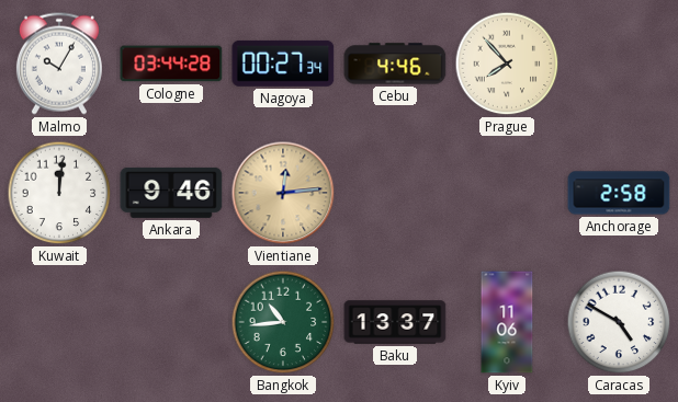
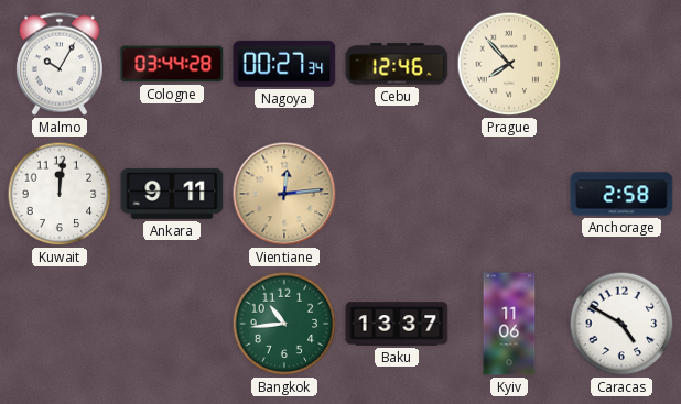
Cebu: 4:46 -> 12:46 (397, 64)
Ankara: 9:46 -> 9:11 (172, 194)
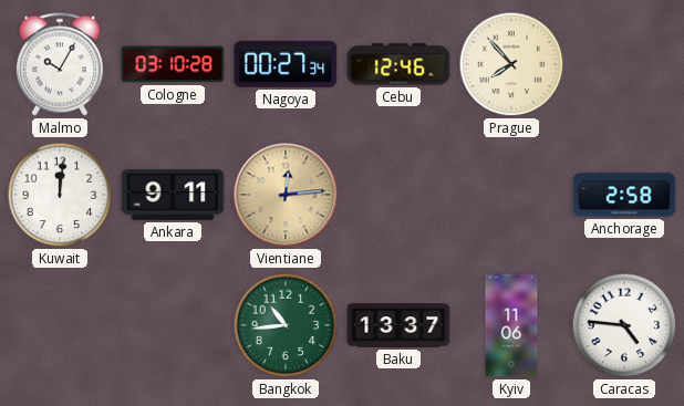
Cologne: 03:44 -> 03:10 (173, 64)
Caracas: 4:50 -> 4:46 (624, 325)
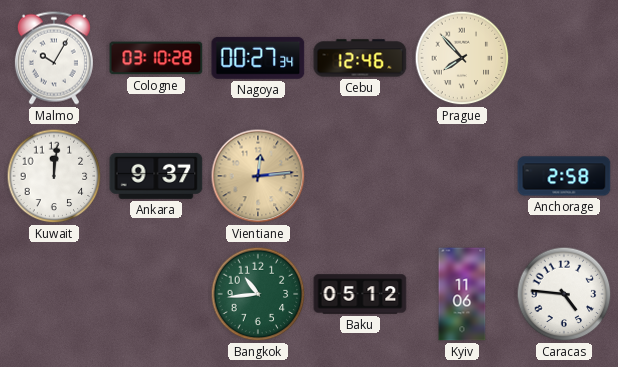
Ankara: 9:11 -> 9:37 (156, 176)
Baku: 13:37 -> 05:12 (360, 294)
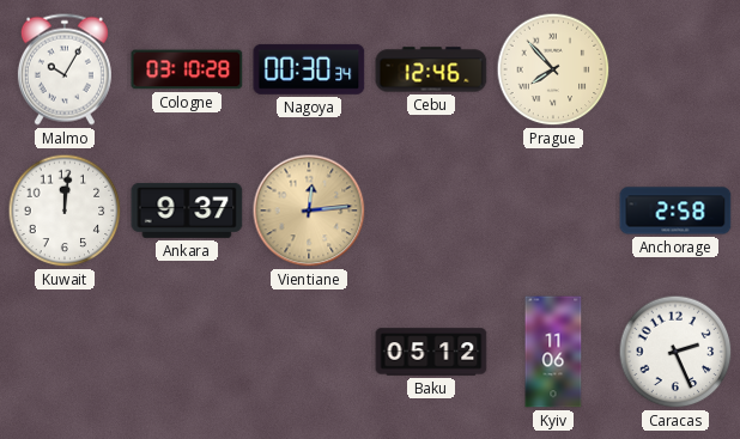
Nagoya: 00:27 -> 00:30 (309, 69)
Bangkok: 10:44 -> none (258, 294)
Caracas: 4:46 -> 2:26 (675, 352)
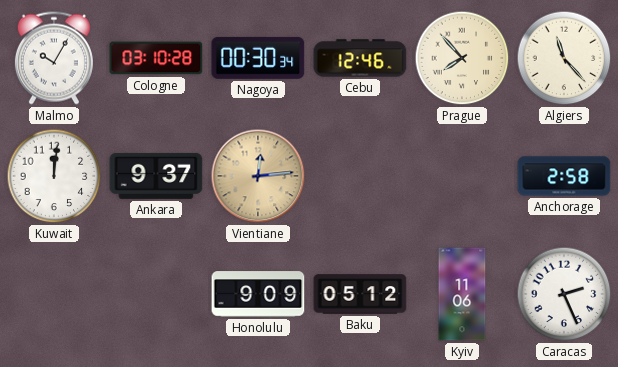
Algiers: none -> 11:23 (564, 58)
Honolulu: none -> 9:09 (258, 294)
